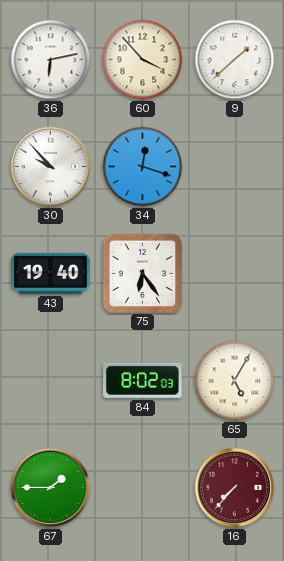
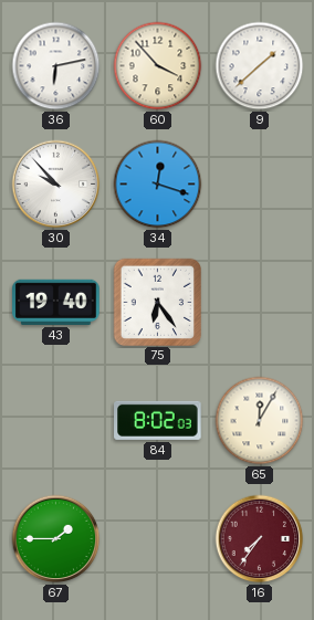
65: 5:05 -> 12:05 (260, 421)
16: 7:37 -> 7:36 (260, 539)
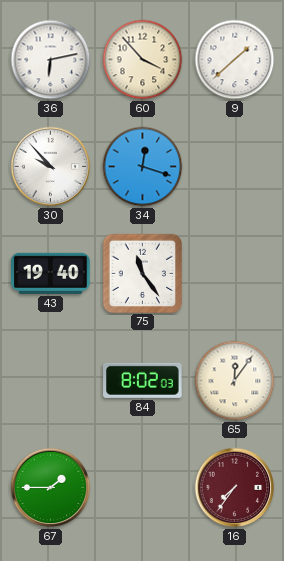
75: 6:24 -> 11:24 (142, 273)
65: 12:05 -> 12:06 (235, 381)
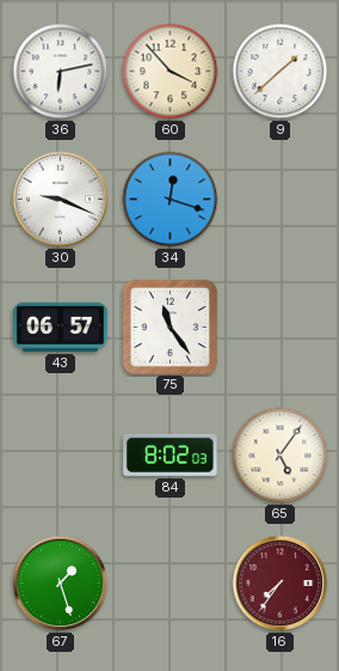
30: 9:53 -> 9:19 (61, 200)
43: 19:40 -> 06:57 (61, 327)
65: 12:06 -> 5:06 (281, 456)
67: 1:45 -> 1:27 (61, 584)
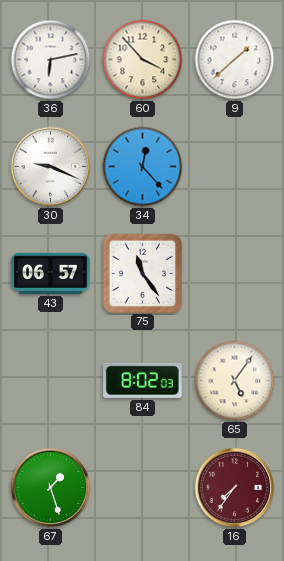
34: 12:18 -> 12:23 (143, 167)
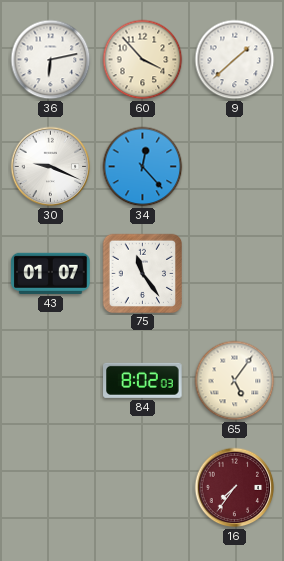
43: 06:57 -> 01:07 (51, 273)
67: 1:27 -> none (51, 488)
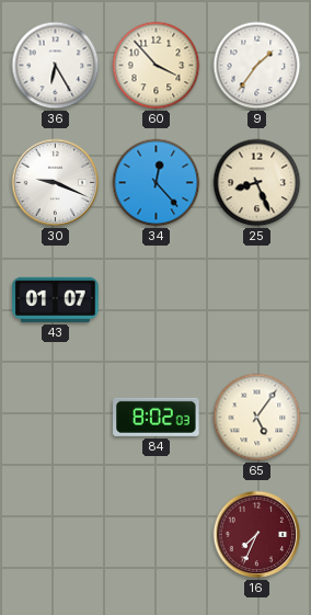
36: 6:13 -> 6:25 (56, 66)
9: 1:38 -> 1:36 (257, 66)
25: none -> 8:26 (257, 183)
75: 11:24 -> none (142, 273)
16: 7:36 -> 7:34 (257, 535)
